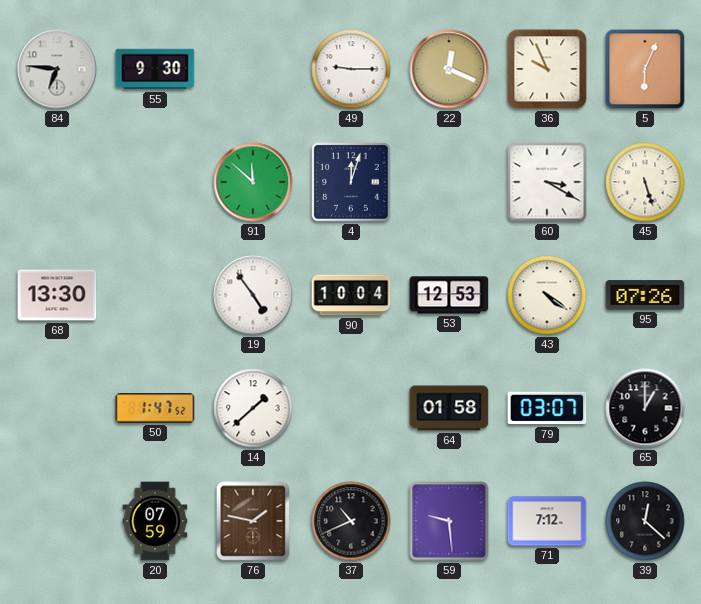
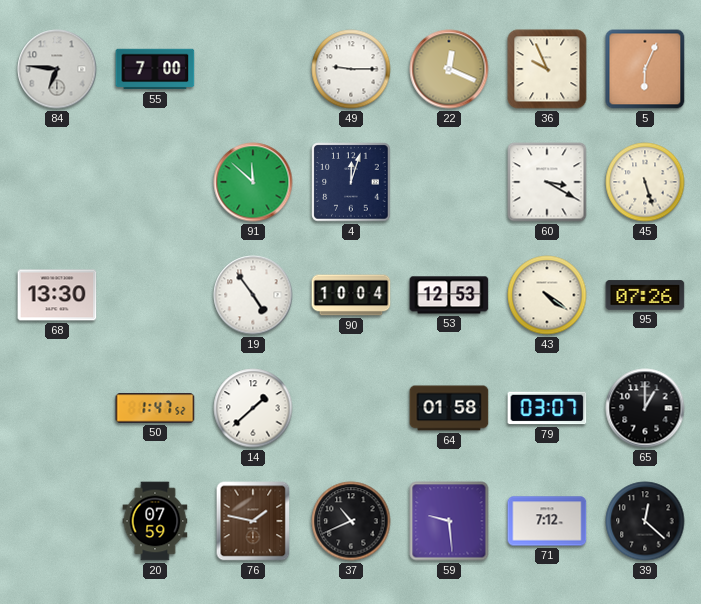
55: 9:30 -> 7:00 (155, 69)
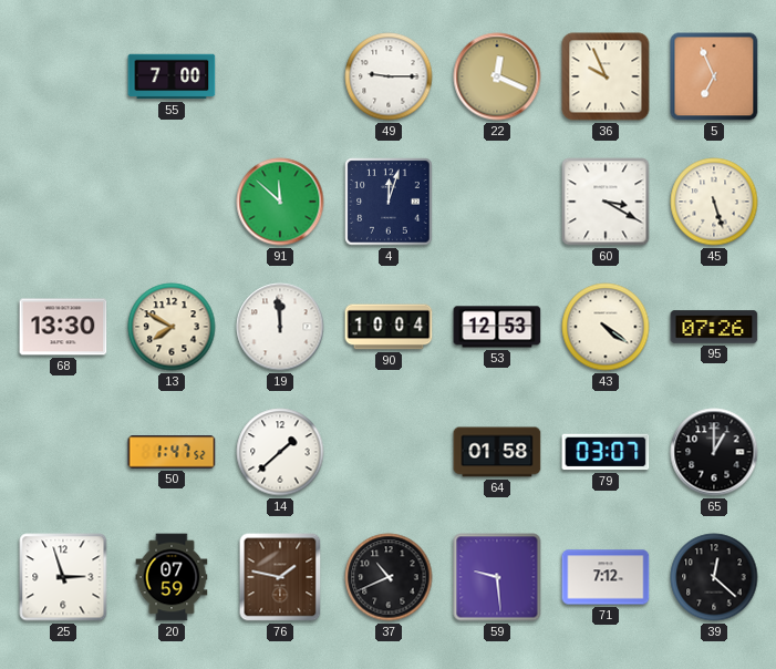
84: 6:46 -> none (57, 69)
5: 6:04 -> 6:56 (714, 76)
13: none -> 7:50 (172, 327)
19: 4:54 -> 11:59 (280, 327)
25: none -> 2:57 (63, 577)
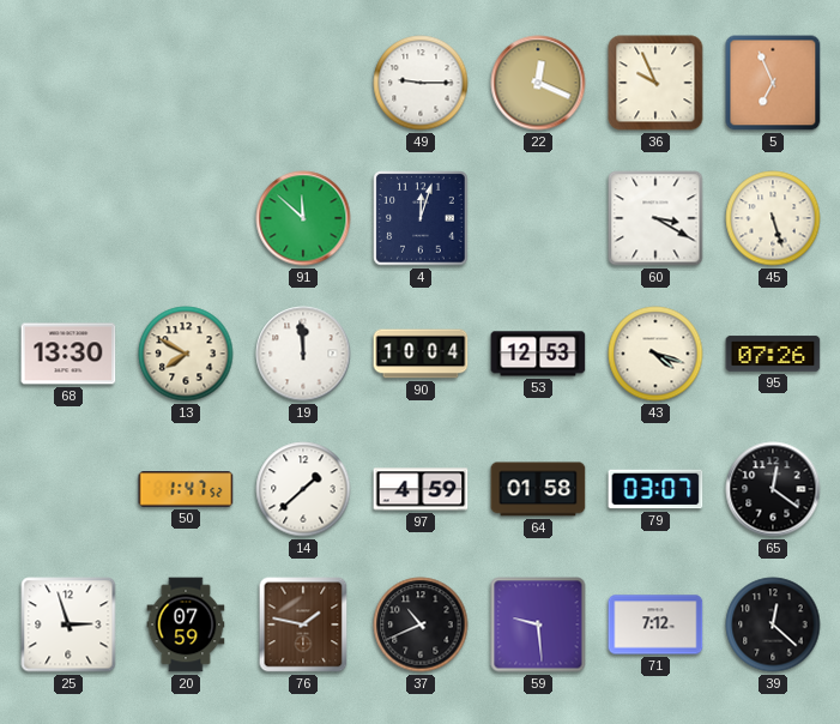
55: 7:00 -> none (172, 76)
43: 4:21 -> 4:18 (655, 354)
97: none -> 4:59 (421, 489)
65: 1:00 -> 12:21 (773, 489)
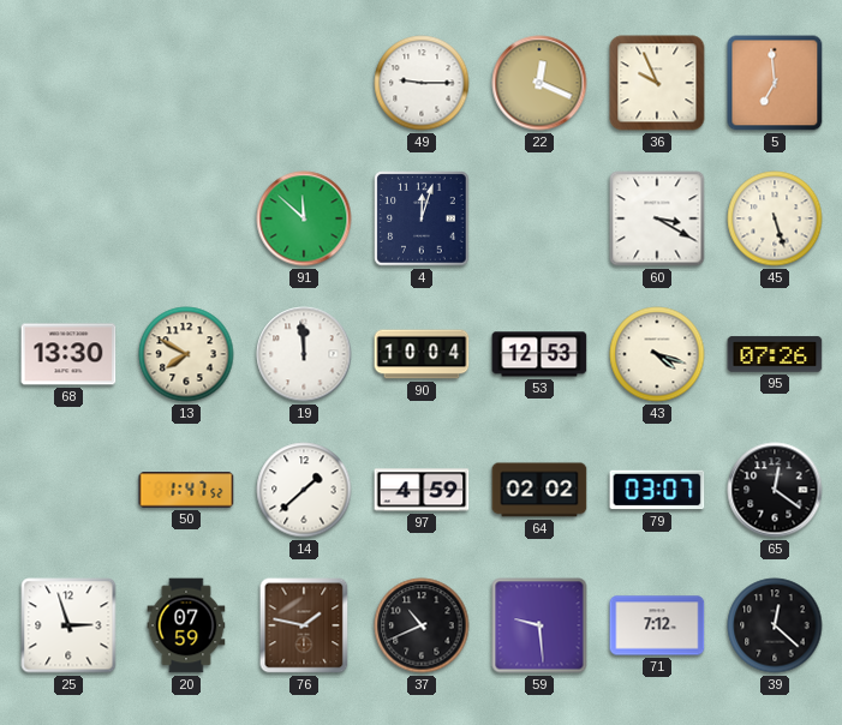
5: 6:56 -> 6:59 (775, 83)
64: 01:58 -> 02:02 (539, 490)
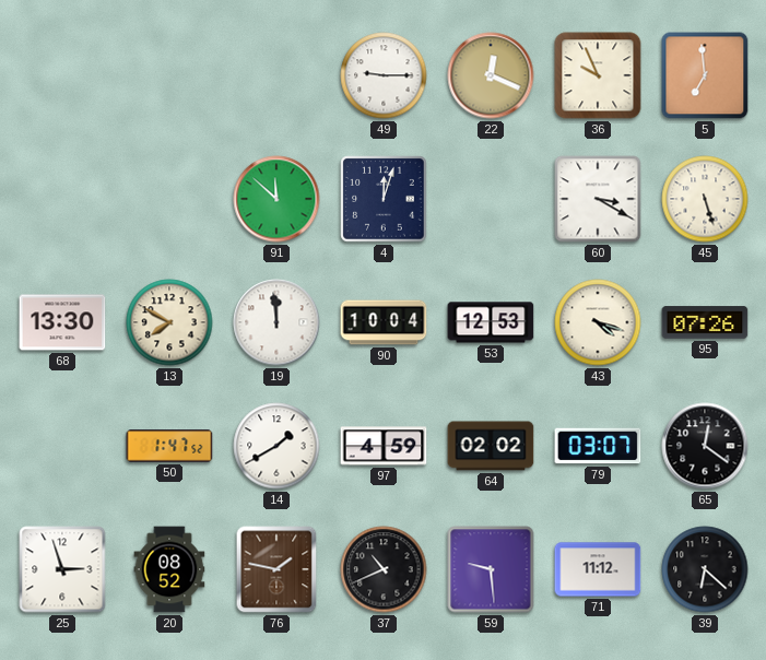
14: 1:38 -> 1:40 (276, 446)
20: 07:59 -> 08:52 (169, 569)
71: 7:12 -> 11:12 (598, 569)
39: 12:22 -> 6:22 (705, 569)
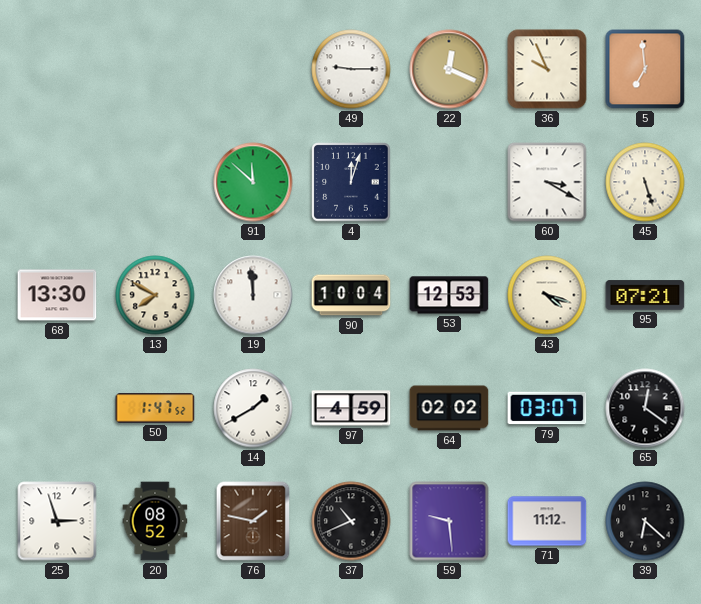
95: 07:26 -> 07:21 (645, 295)
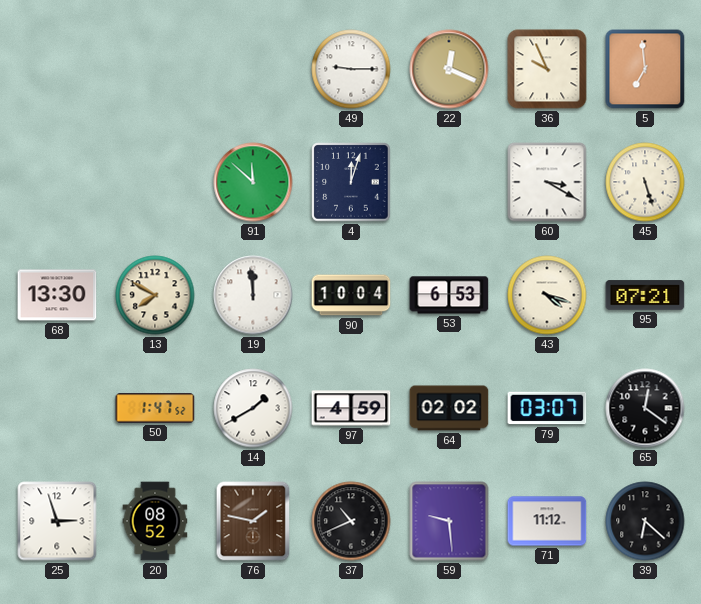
53: 12:53 -> 6:53 (449, 295)
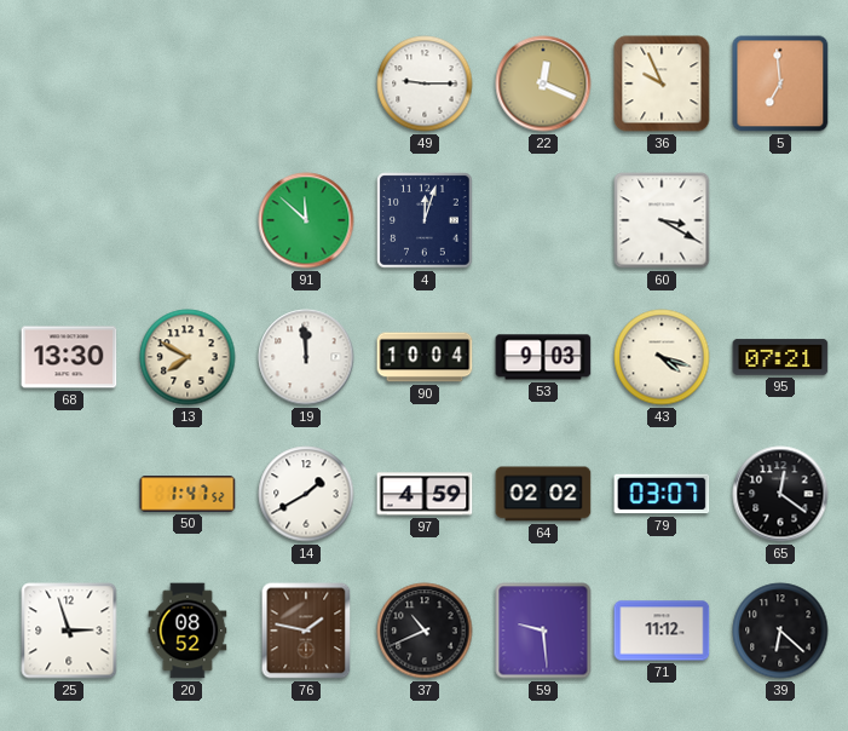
45: 5:27 -> none (645, 182)
53: 6:53 -> 9:03 (543, 357)
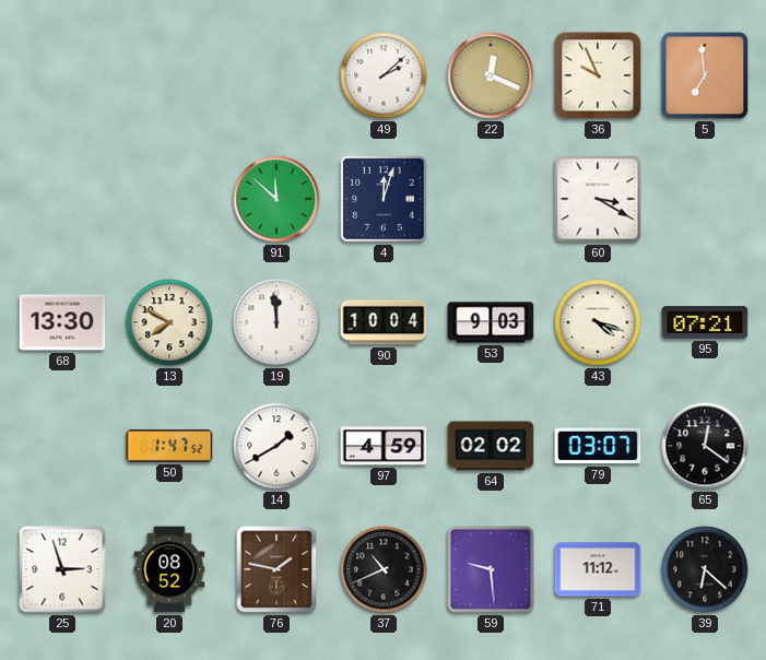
49: 9:15 -> 2:08 (384, 75)
